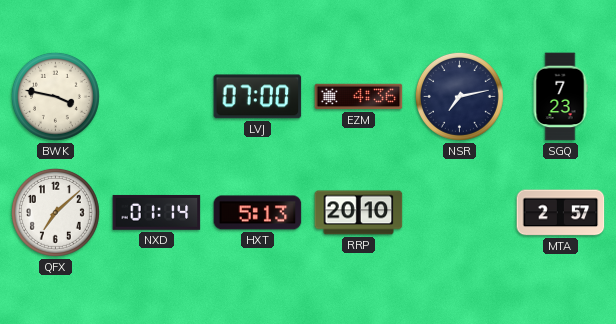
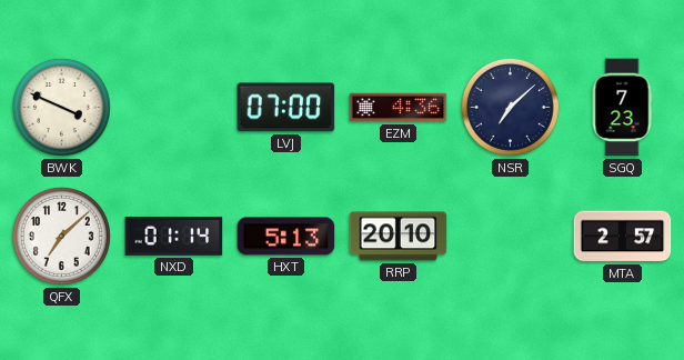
BWK: 3:47 -> 3:49 (61, 107)
NSR: 7:13 -> 7:08 (510, 107)
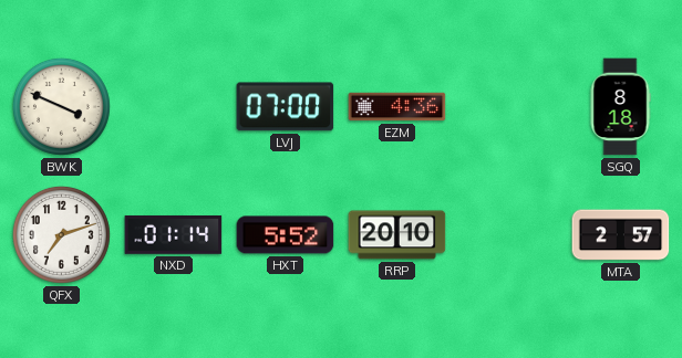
NSR: 7:08 -> none (510, 107)
SGQ: 7:23 -> 8:18 (620, 107)
QFX: 7:08 -> 7:12 (61, 234)
HXT: 5:13 -> 5:52 (286, 235)
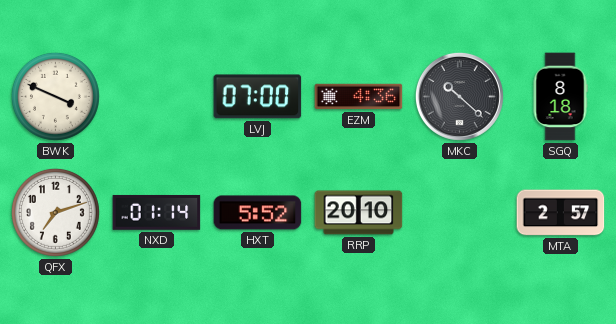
MKC: none -> 10:22 (459, 96)
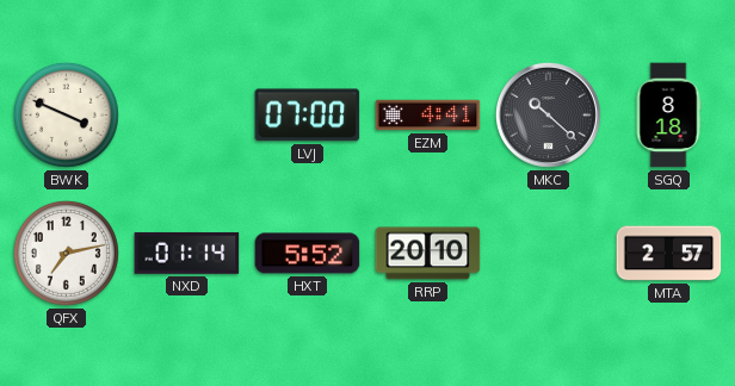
EZM: 4:36 -> 4:41 (428, 116)
QFX: 7:12 -> 7:13 (66, 253)
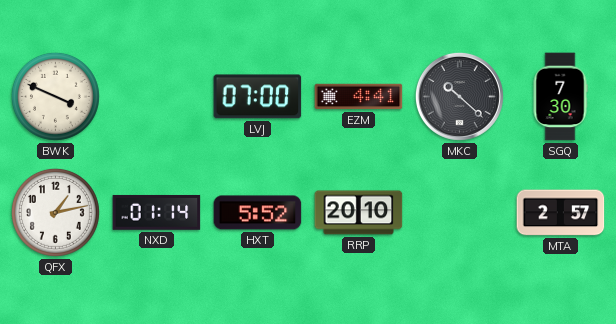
SGQ: 8:18 -> 7:30 (560, 97)
QFX: 7:13 -> 1:13 (55, 212)
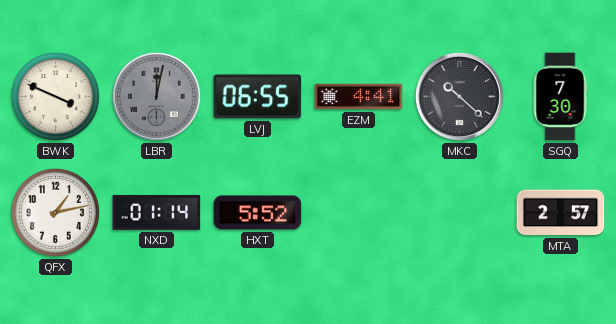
LBR: none -> 12:02 (156, 96)
LVJ: 07:00 -> 06:55 (258, 97)
RRP: 20:10 -> none (359, 213)
